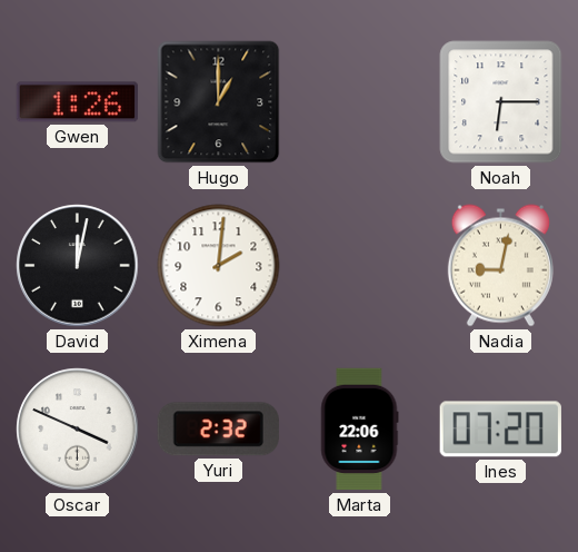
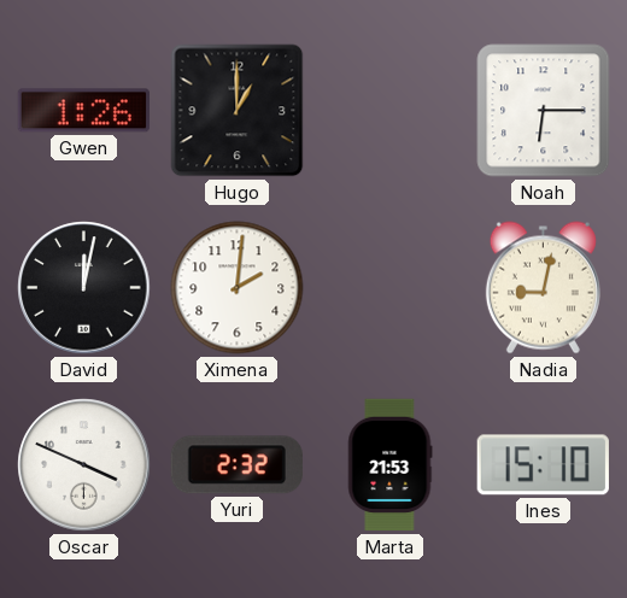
Marta: 22:06 -> 21:53 (389, 465)
Ines: 07:20 -> 15:10 (543, 465)
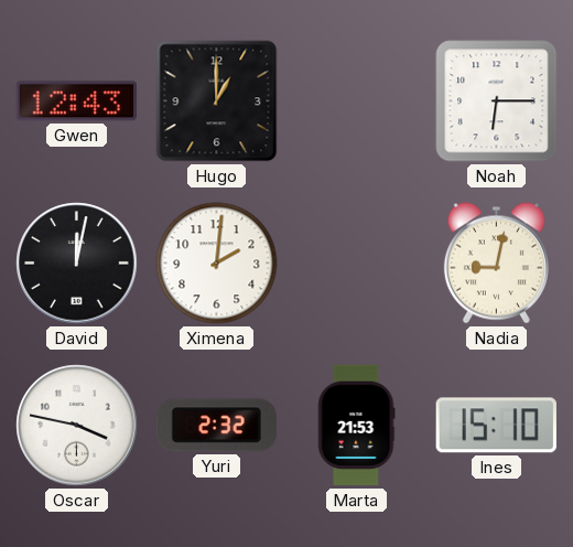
Gwen: 1:26 -> 12:43 (76, 101)
Oscar: 3:49 -> 3:47 (77, 426)
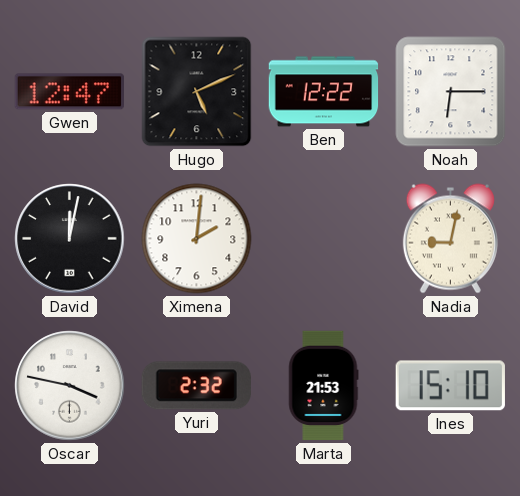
Gwen: 12:43 -> 12:47 (69, 92)
Hugo: 1:00 -> 5:11 (197, 92)
Ben: none -> 12:22 (324, 92)
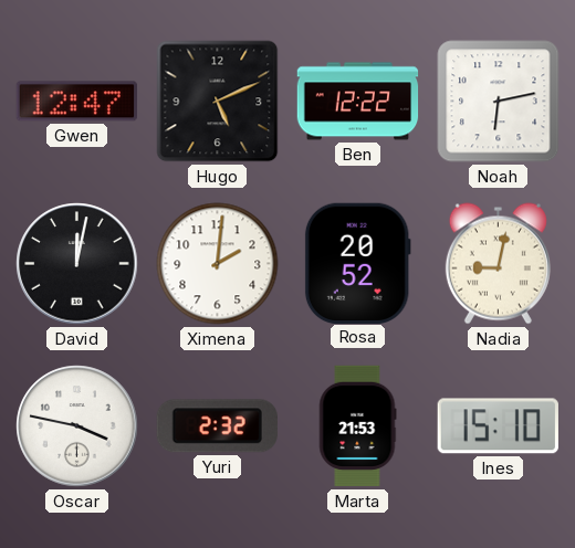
Noah: 6:15 -> 6:13 (499, 102)
Rosa: none -> 20:52 (357, 263)
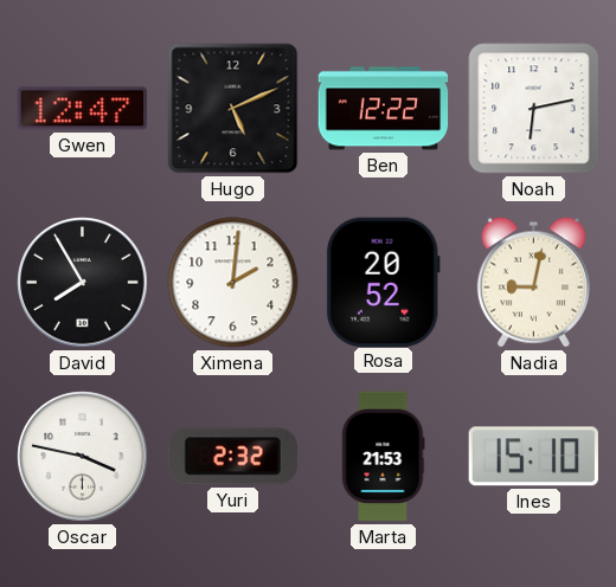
David: 12:02 -> 7:55 (83, 283)
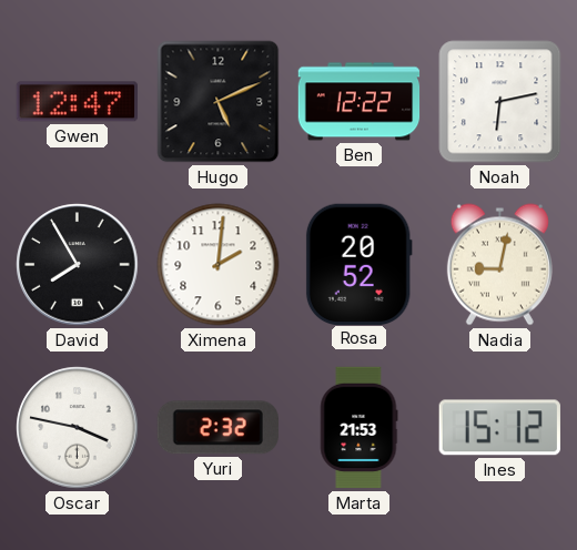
Ines: 15:10 -> 15:12 (499, 428)
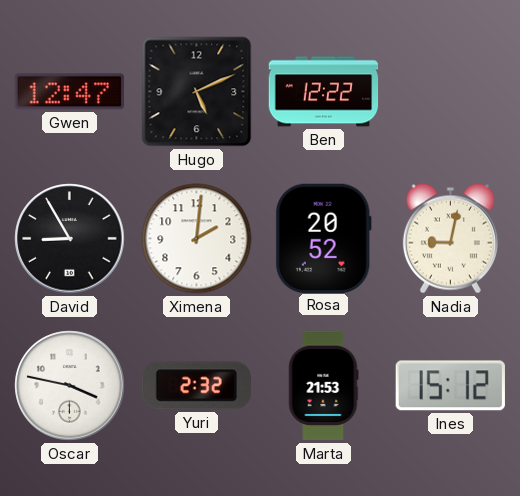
Noah: 6:13 -> none (500, 102)
David: 7:55 -> 8:55 (70, 239)
